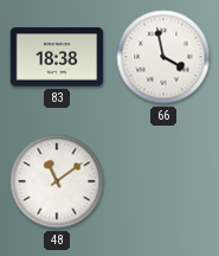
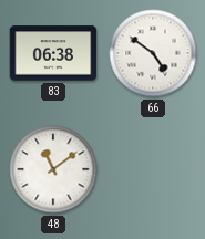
83: 18:38 -> 06:38 (53, 53)
66: 3:58 -> 4:51 (153, 53)
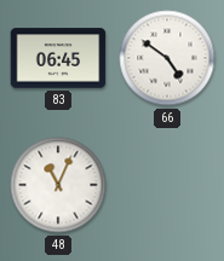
83: 06:38 -> 06:45 (58, 58)
48: 11:09 -> 11:04 (58, 185)
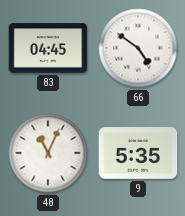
83: 06:45 -> 04:45 (48, 48)
9: none -> 5:35 (138, 153)
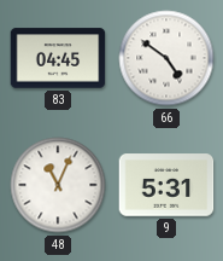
9: 5:35 -> 5:31 (166, 185)
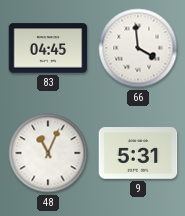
66: 4:51 -> 3:59 (138, 48)
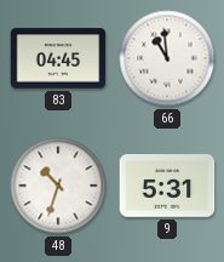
66: 3:59 -> 10:59 (167, 58)
48: 11:04 -> 10:33 (58, 186)
